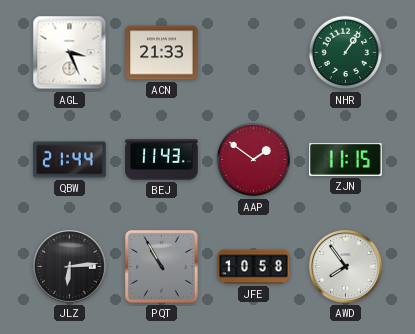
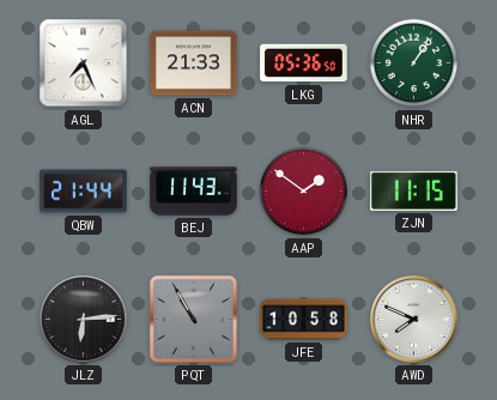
AGL: 3:26 -> 7:26 (84, 63)
LKG: none -> 05:36 (304, 63)
AWD: 7:54 -> 7:49 (414, 320)
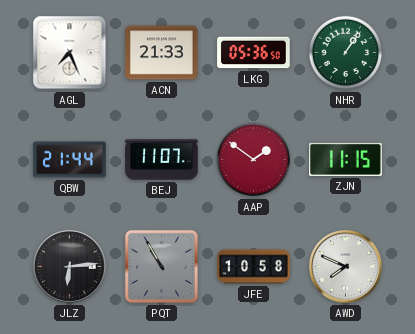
BEJ: 11:43 -> 11:07 (162, 160)
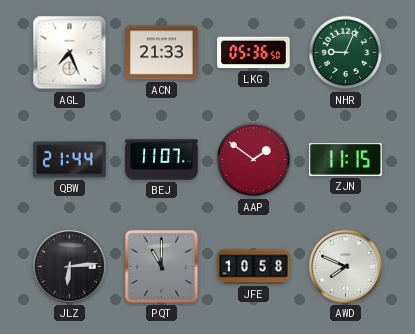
NHR: 1:06 -> 9:04 (346, 53)
PQT: 10:55 -> 11:00 (161, 266)
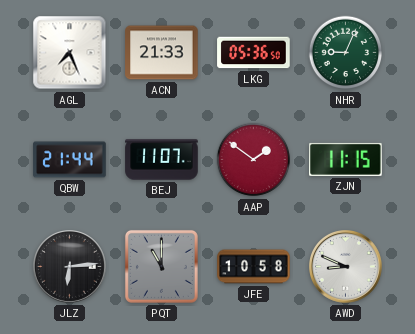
AWD: 7:49 -> 8:49 (346, 267)
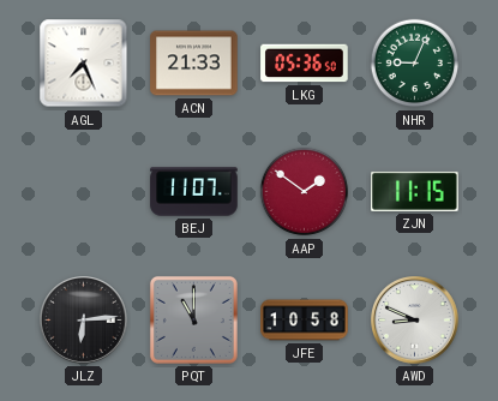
QBW: 21:44 -> none (70, 160)
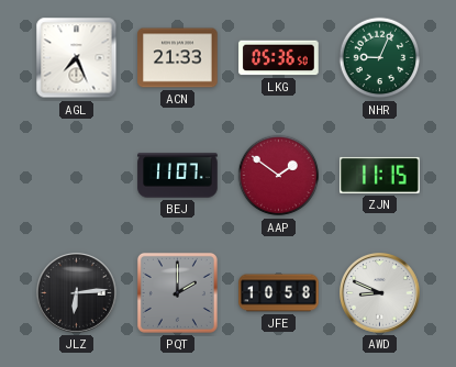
PQT: 11:00 -> 2:00 (177, 292)
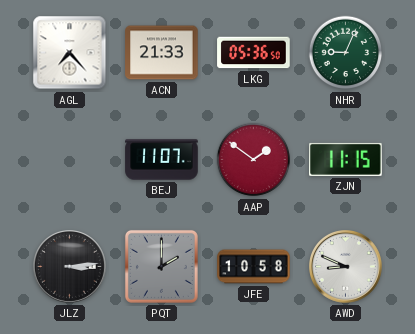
AGL: 7:26 -> 7:23 (70, 53)
JLZ: 6:14 -> 3:14 (70, 267)
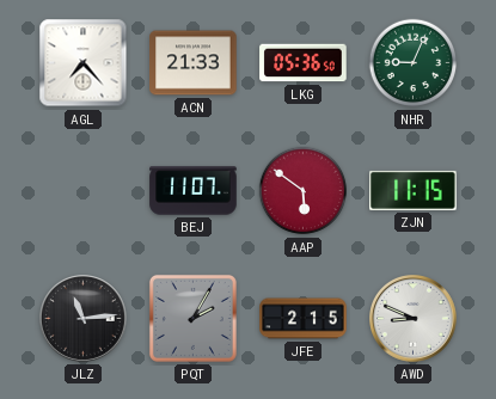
AAP: 1:51 -> 5:51 (304, 191)
JLZ: 3:14 -> 11:14 (84, 319)
PQT: 2:00 -> 2:05 (192, 318)
JFE: 10:58 -> 2:15 (304, 319)
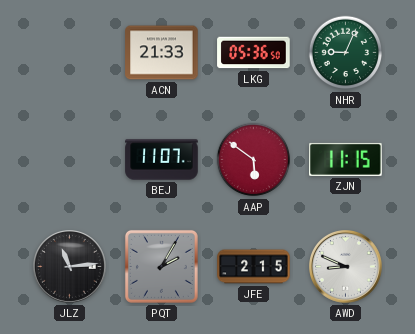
AGL: 7:23 -> none (84, 63)
